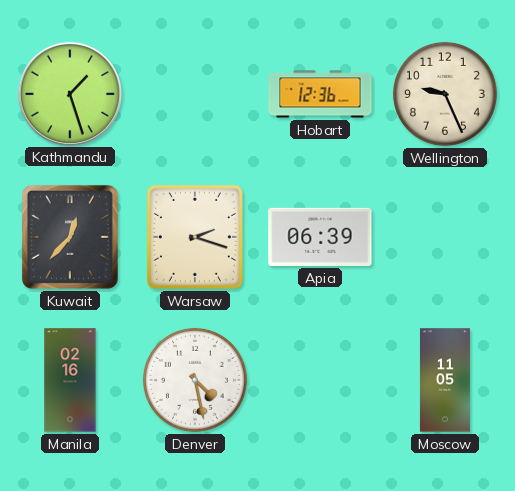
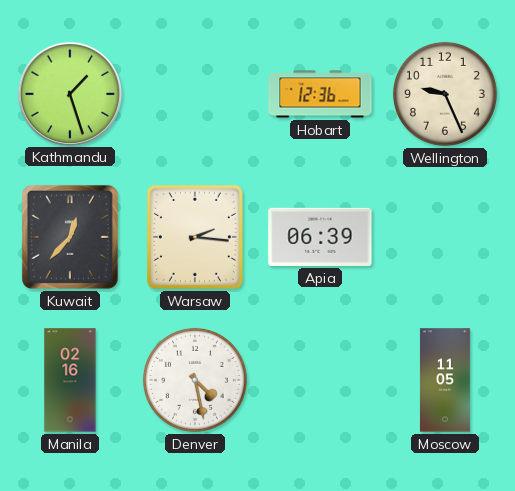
Warsaw: 2:18 -> 2:16 (195, 237)
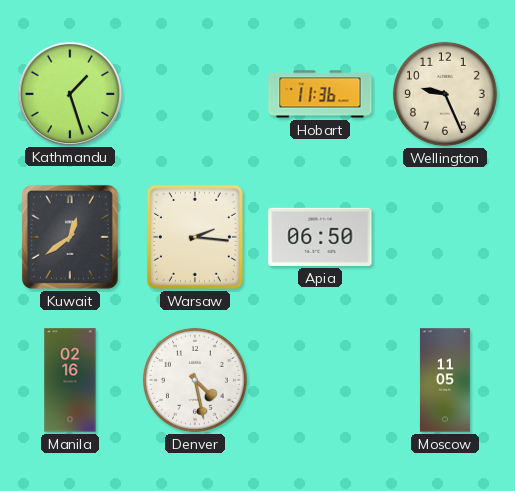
Hobart: 12:36 -> 11:36 (320, 94)
Kuwait: 12:37 -> 12:39 (70, 237)
Apia: 06:39 -> 06:50 (320, 237)
